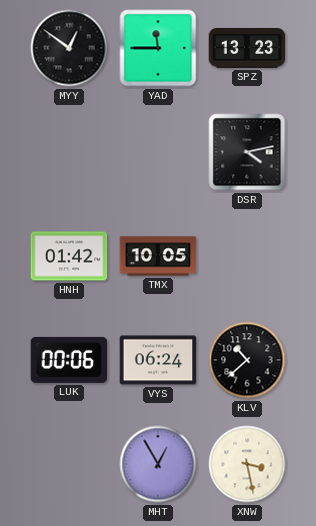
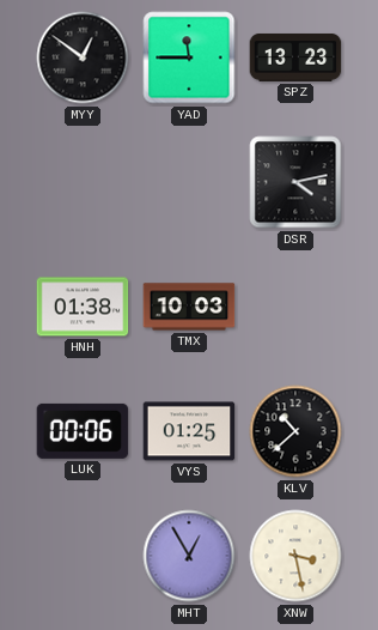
HNH: 01:42 -> 01:38 (83, 307)
TMX: 10:05 -> 10:03 (189, 307)
VYS: 06:24 -> 01:25 (189, 431)
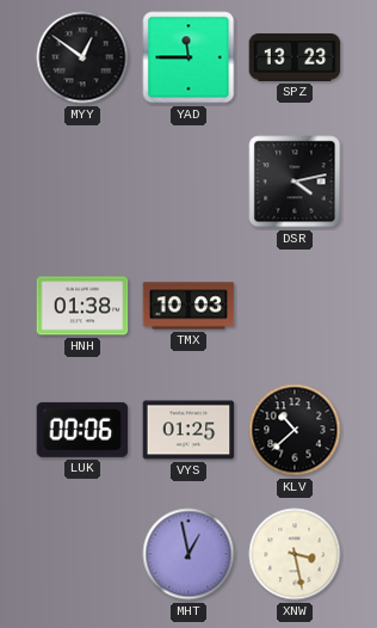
MHT: 12:55 -> 12:58 (188, 554)
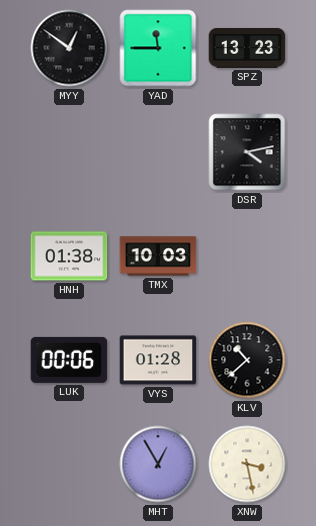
VYS: 01:25 -> 01:28 (158, 360)
MHT: 12:58 -> 12:55 (158, 464)
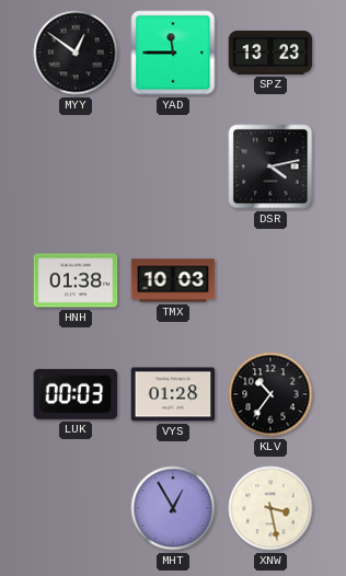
LUK: 00:06 -> 00:03 (76, 394)
KLV: 10:38 -> 10:36 (270, 394)
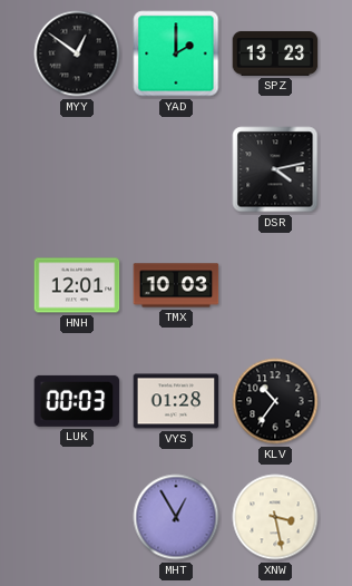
YAD: 11:45 -> 2:00 (176, 53)
HNH: 01:38 -> 12:01 (77, 285)
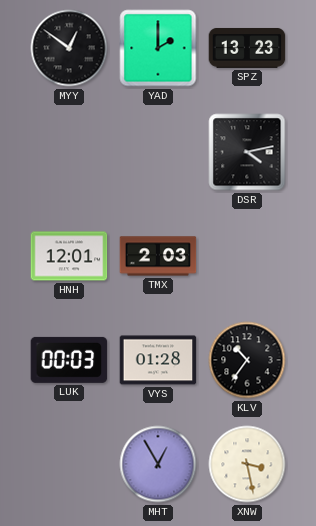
TMX: 10:03 -> 2:03 (158, 256)
